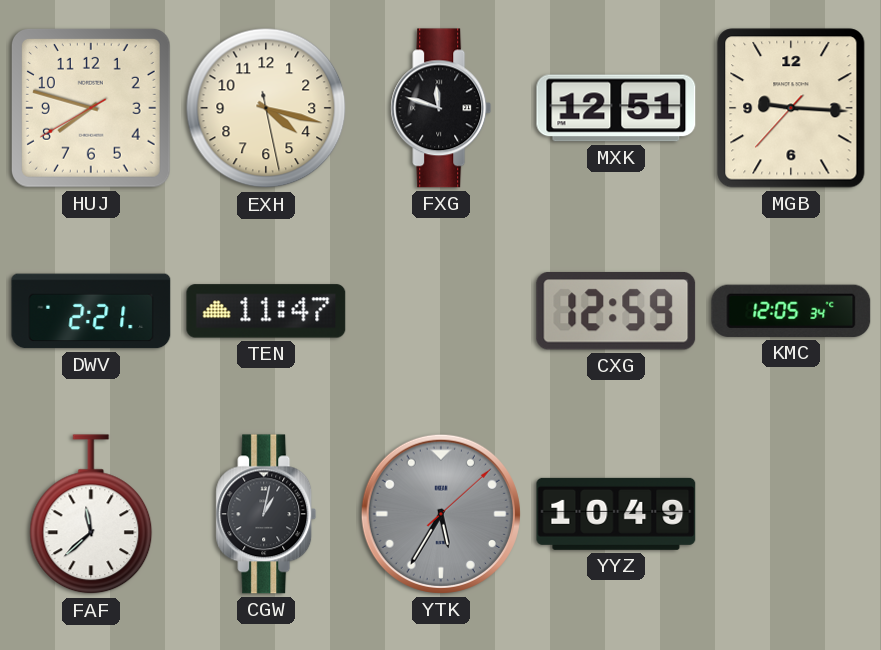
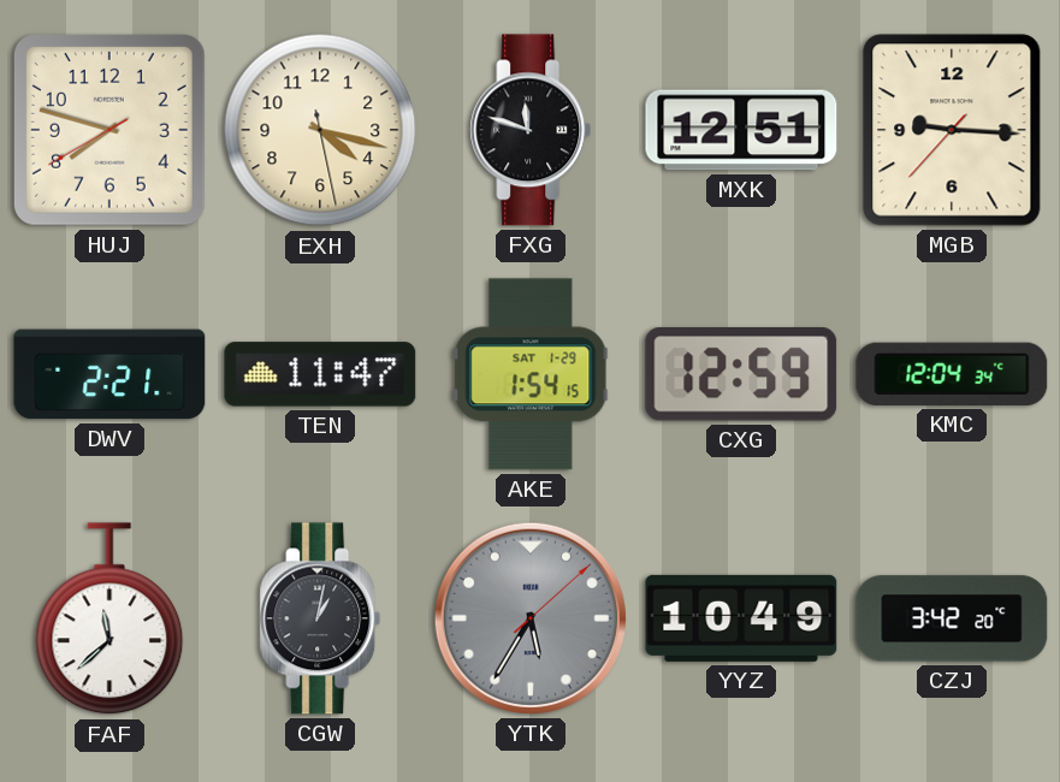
AKE: none -> 1:54 (531, 374)
KMC: 12:05 -> 12:04 (952, 374)
CZJ: none -> 3:42 (952, 618)
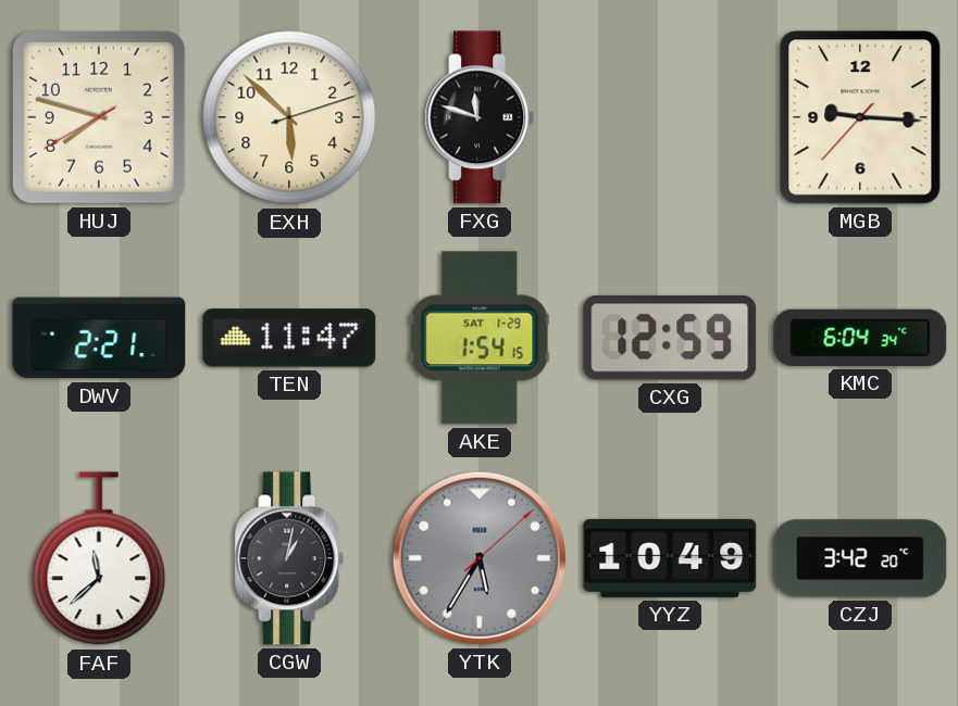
EXH: 4:17 -> 5:52 (289, 117)
MXK: 12:51 -> none (741, 130)
KMC: 12:04 -> 6:04 (860, 338)
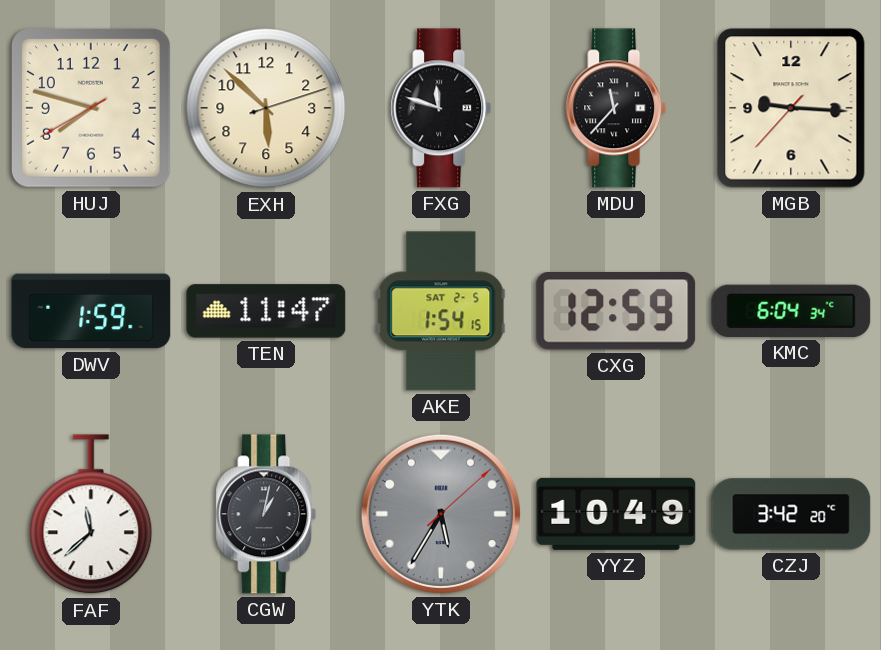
MDU: none -> 11:37 (616, 108)
DWV: 2:21 -> 1:59 (91, 311)
AKE date: SAT 1-29 -> SAT 2-5 (441, 311)
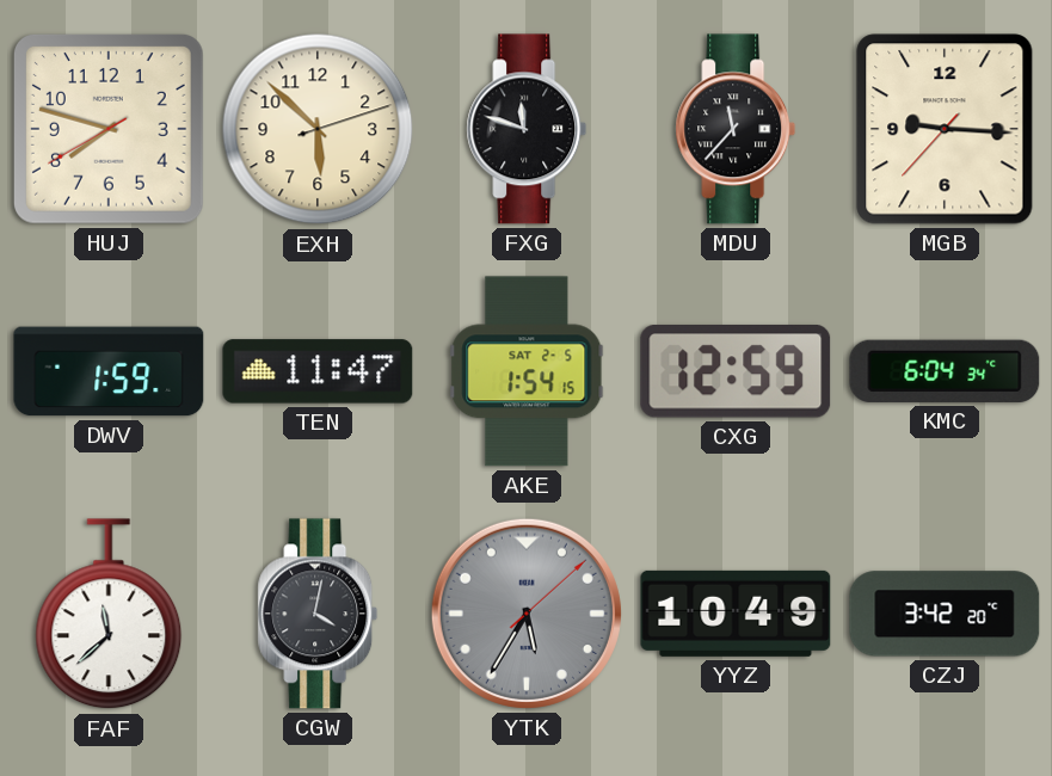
CGW: 1:02 -> 4:02 (318, 614)
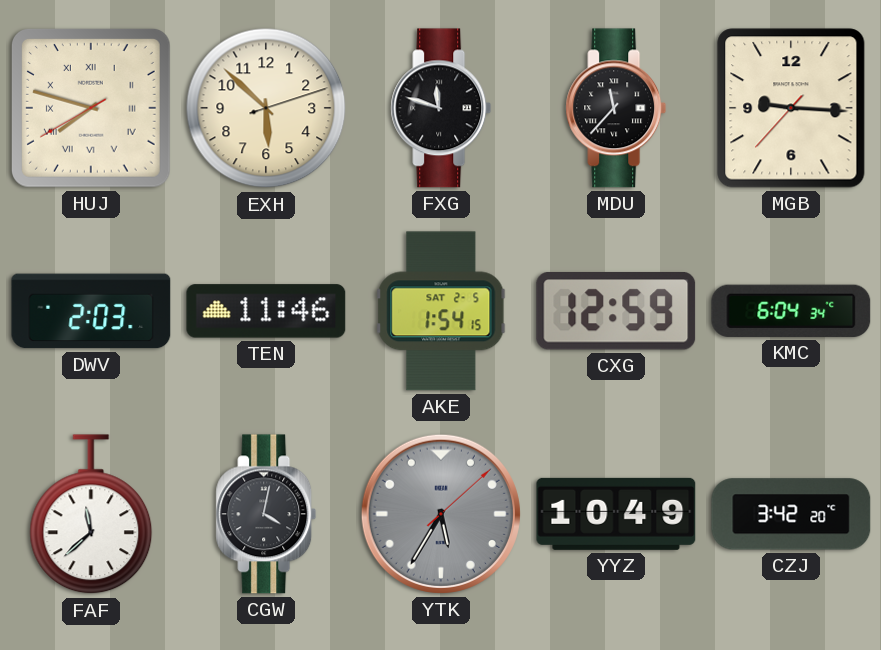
HUJ numerals: Arabic -> Roman (91, 108)
DWV: 1:59 -> 2:03 (91, 311)
TEN: 11:47 -> 11:46 (266, 311)
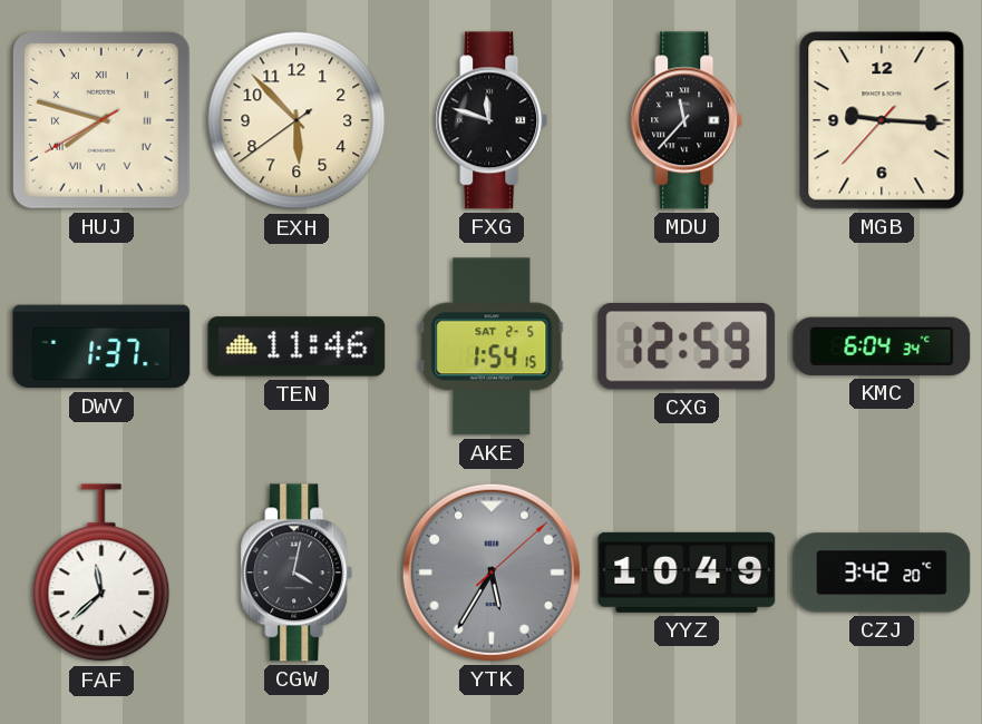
EXH: 5:52:12 -> 5:52:39 (296, 120)
DWV: 2:03 -> 1:37 (101, 346)
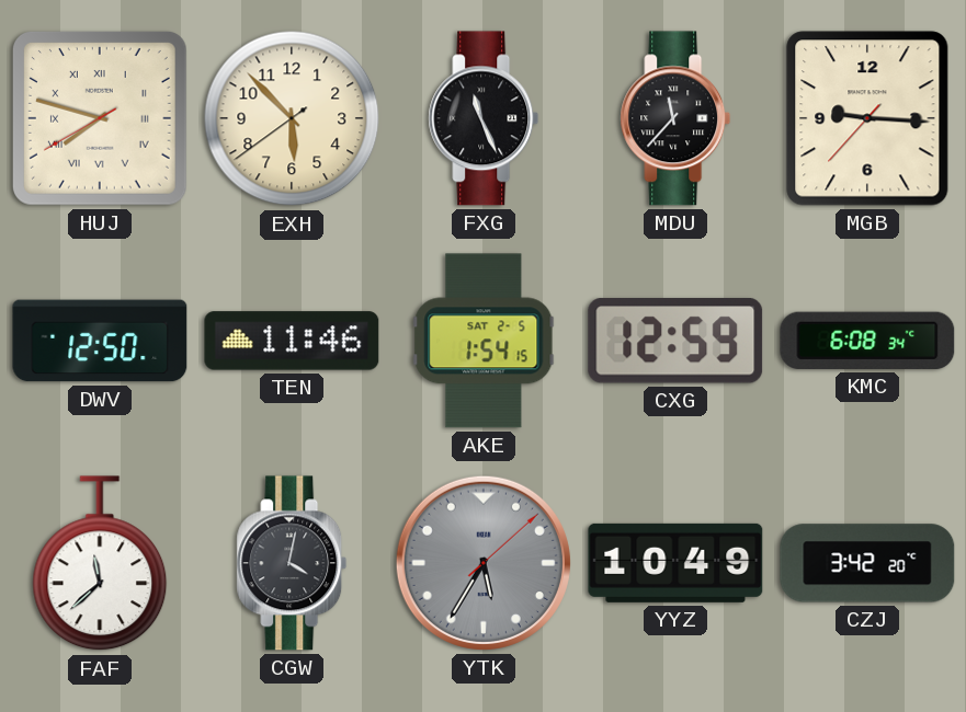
FXG: 11:48 -> 11:26 (484, 118)
DWV: 1:37 -> 12:50 (100, 341)
KMC: 6:04 -> 6:08 (867, 341)
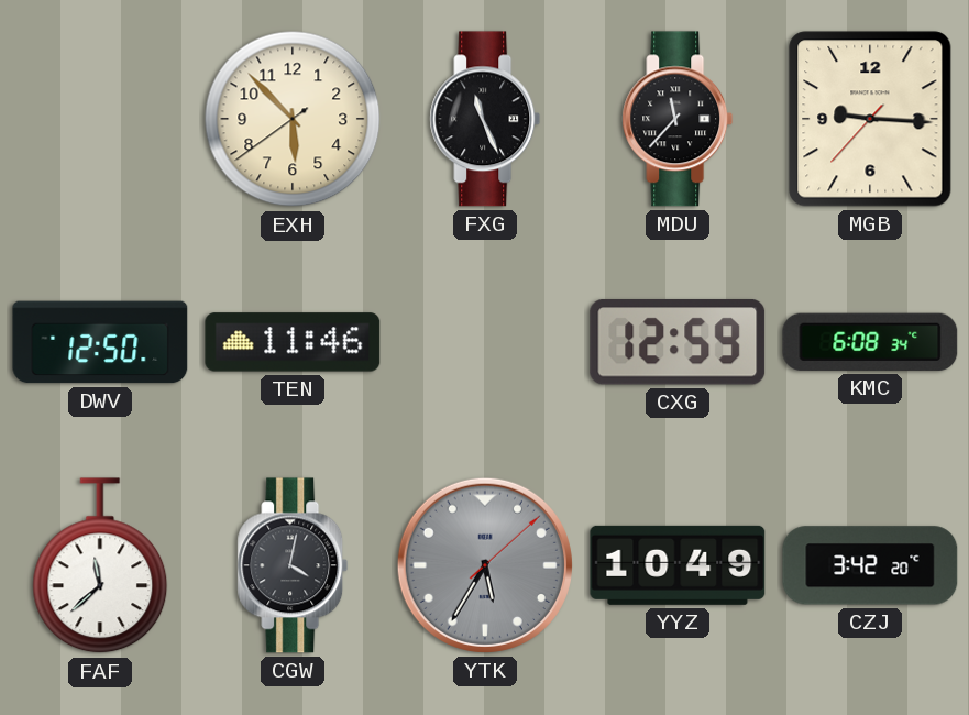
HUJ: 7:47 -> none (100, 118)
AKE: 1:54 -> none (484, 341)
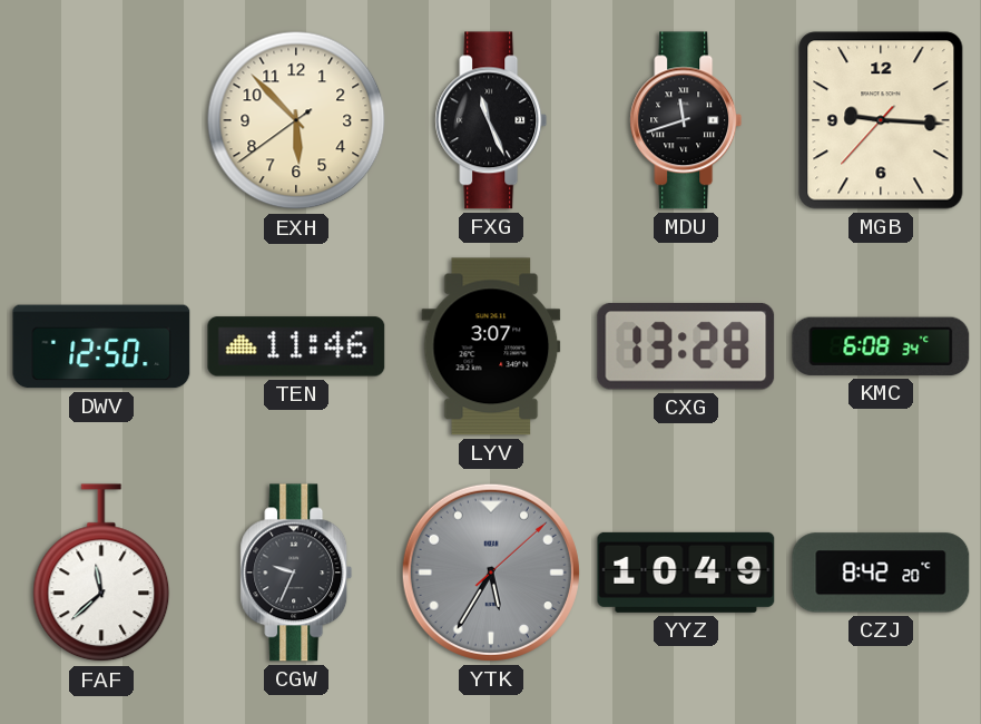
MDU: 11:37 -> 11:42 (686, 120)
LYV: none -> 3:07 (491, 346)
CXG: 12:59 -> 13:28 (686, 348)
CGW: 4:02 -> 9:34 (296, 573)
CZJ: 3:42 -> 8:42 (881, 573)
